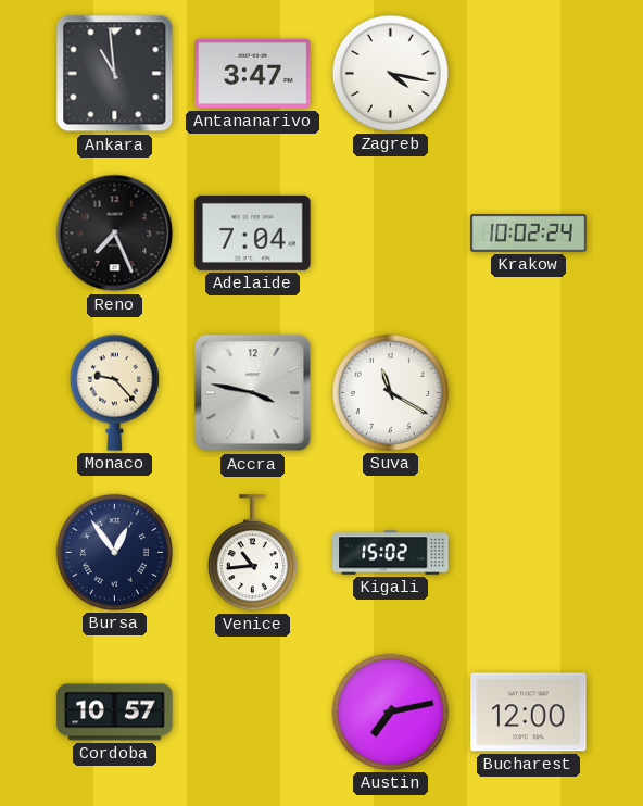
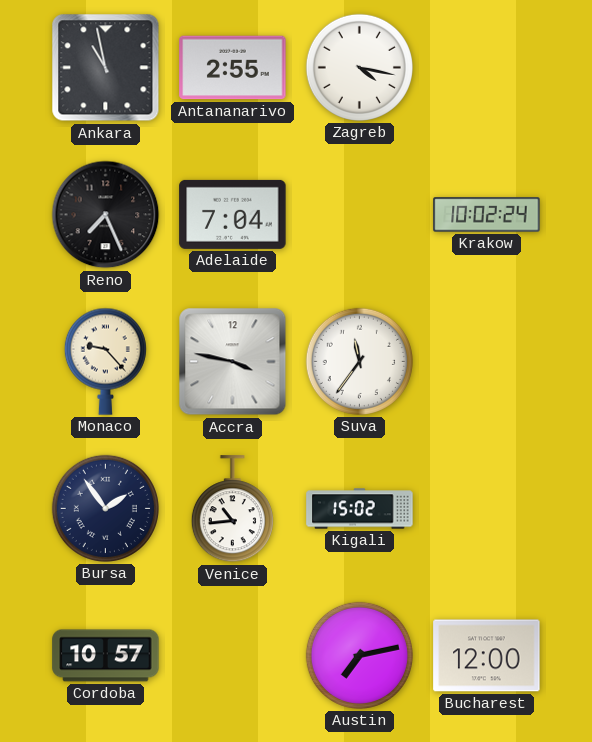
Ankara: 10:59 -> 10:58 (106, 68)
Antananarivo: 3:47 -> 2:55 (233, 68)
Suva: 11:20 -> 11:36 (359, 361)
Bursa: 12:54 -> 1:54 (105, 508)
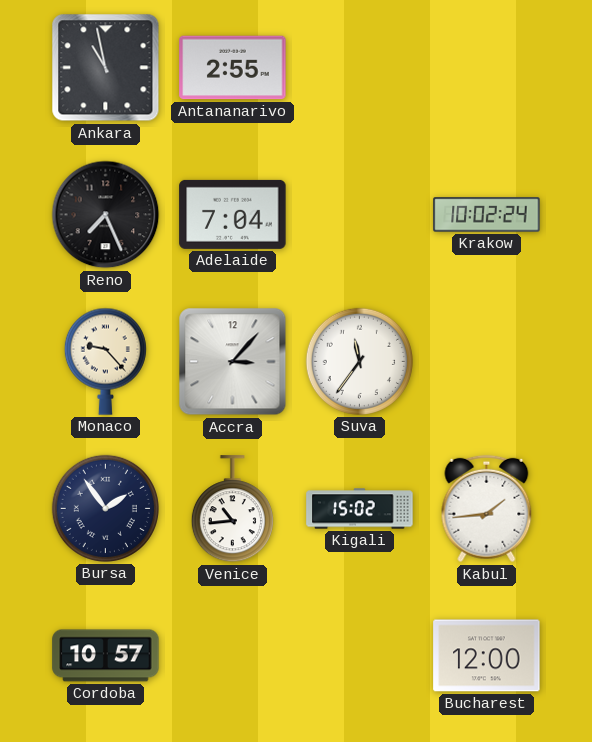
Zagreb: 4:17 -> none (359, 67)
Accra: 3:47 -> 3:07 (233, 362)
Kabul: none -> 1:44 (487, 509)
Austin: 7:13 -> none (359, 655)
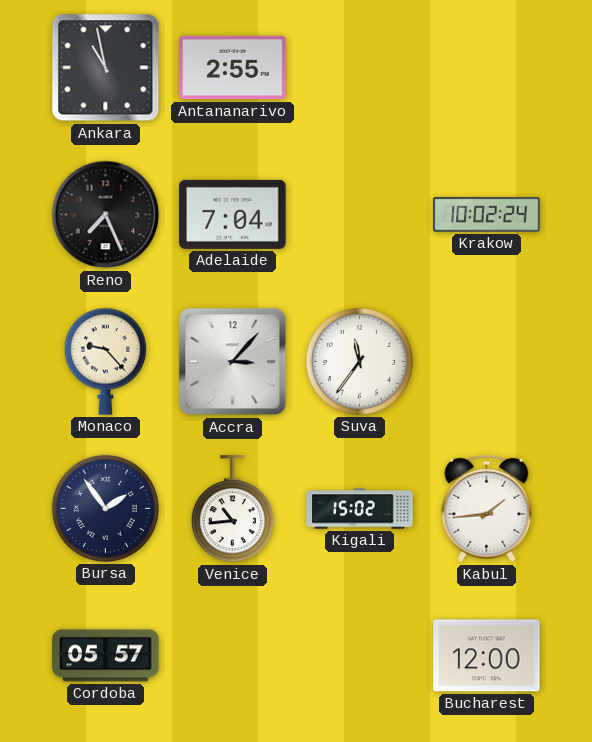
Cordoba: 10:57 -> 05:57 (106, 656)
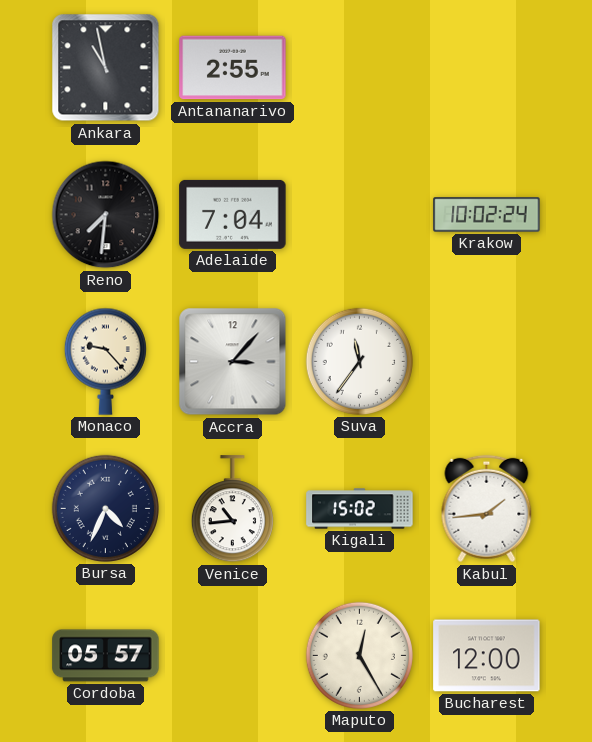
Reno: 7:26 -> 7:31 (106, 215)
Bursa: 1:54 -> 4:34 (105, 508)
Maputo: none -> 12:25 (359, 655)
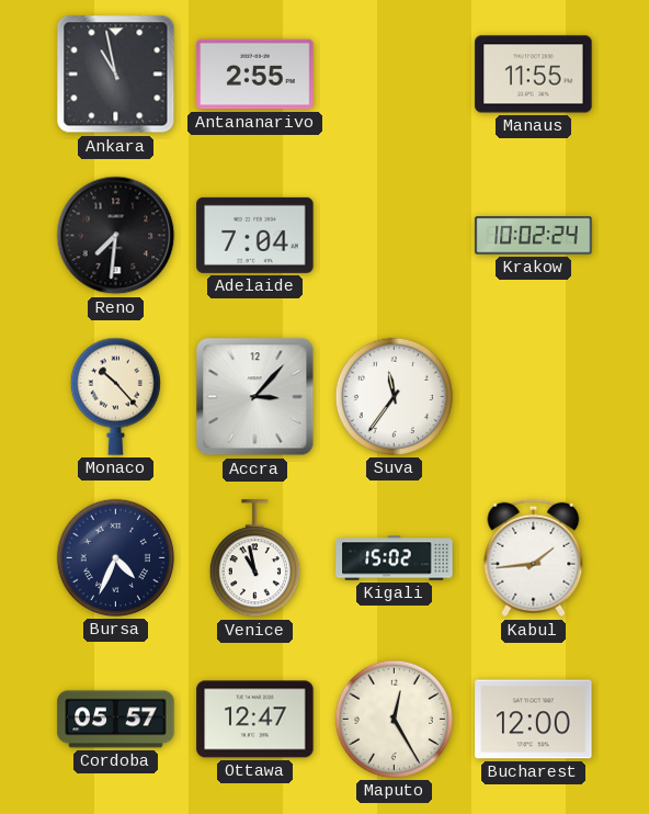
Manaus: none -> 11:55 (534, 75)
Monaco: 9:23 -> 10:23 (115, 396)
Venice: 10:44 -> 10:58 (254, 558)
Ottawa: none -> 12:47 (255, 720)
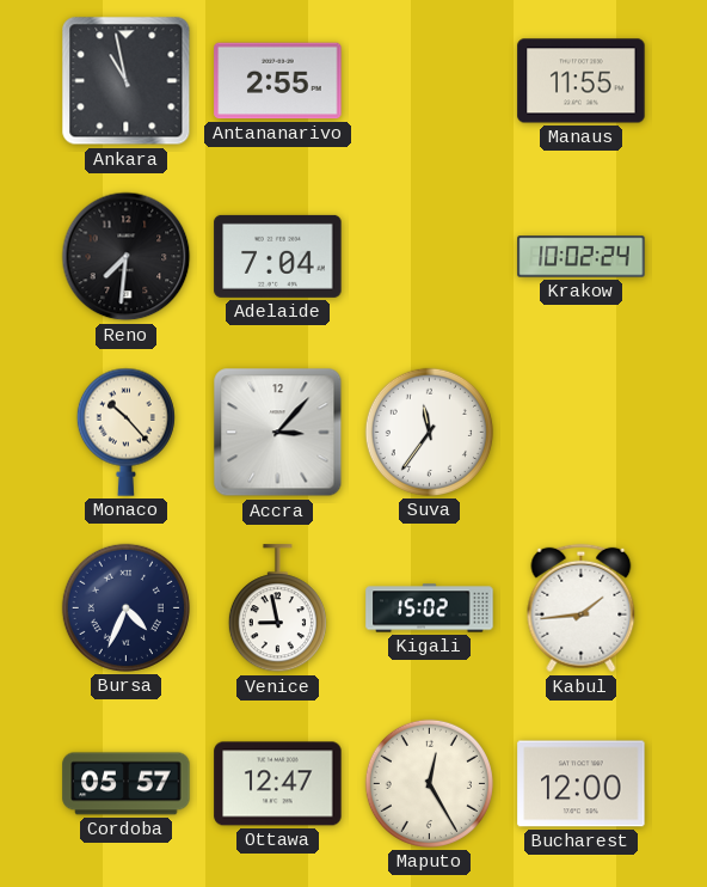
Venice: 10:58 -> 8:58 (277, 608)
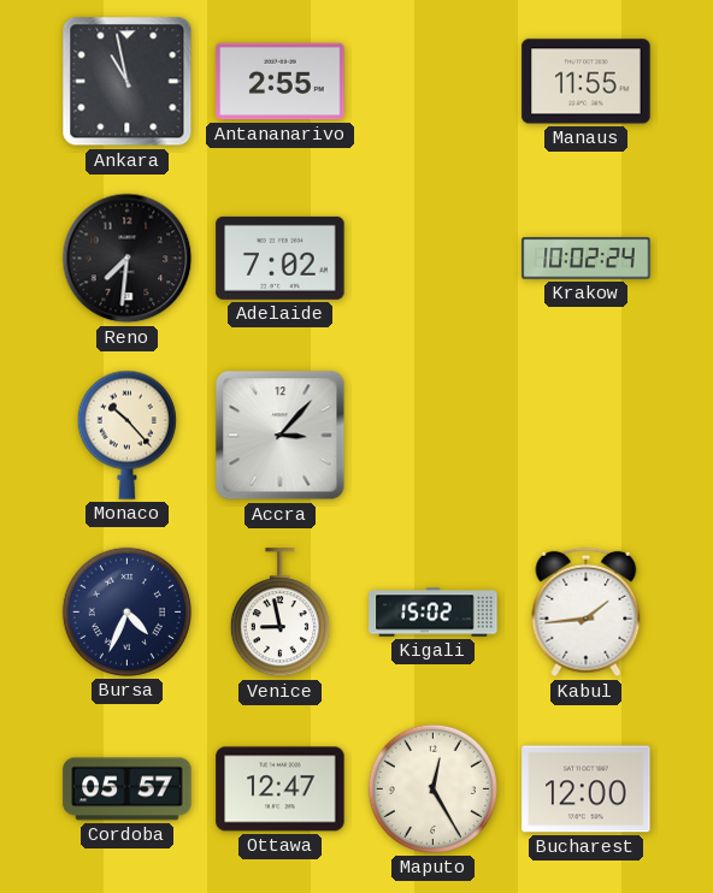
Adelaide: 7:04 -> 7:02 (281, 258)
Suva: 11:36 -> none (429, 432)
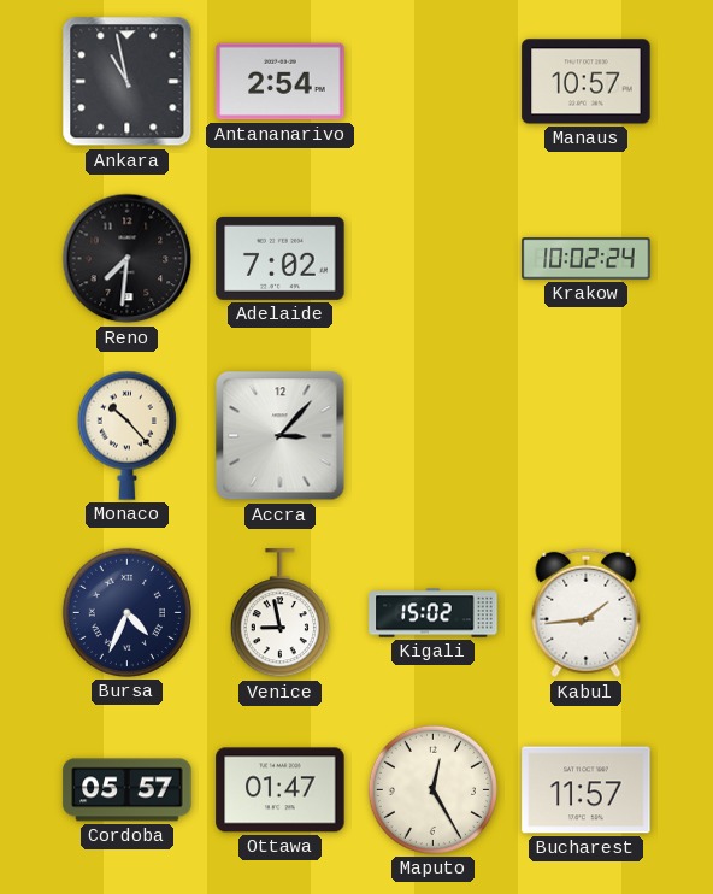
Antananarivo: 2:55 -> 2:54 (281, 82)
Manaus: 11:55 -> 10:57 (587, 82)
Ottawa: 12:47 -> 01:47 (281, 790)
Bucharest: 12:00 -> 11:57 (587, 790)
